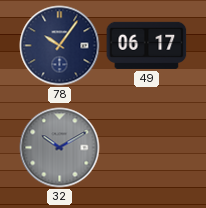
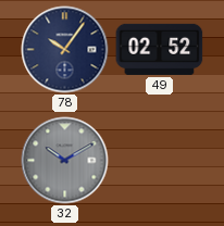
49: 06:17 -> 02:52 (160, 49)
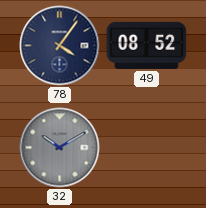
78: 10:06 -> 4:06 (60, 46)
49: 02:52 -> 08:52 (147, 45)
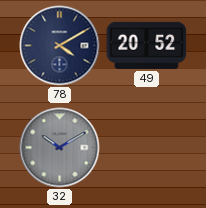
78: 4:06 -> 4:10 (60, 46)
49: 08:52 -> 20:52 (147, 45)
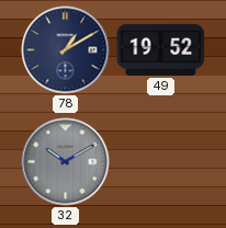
78: 4:10 -> 1:10 (66, 50)
49: 20:52 -> 19:52 (161, 49)
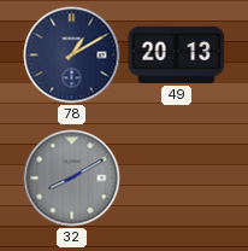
49: 19:52 -> 20:13 (177, 54)
32: 10:10 -> 8:10 (72, 179)
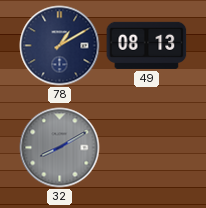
49: 20:13 -> 08:13 (147, 45)
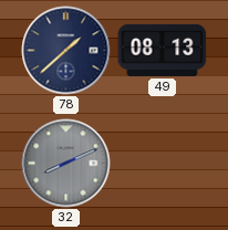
78: 1:10 -> 1:38 (66, 51)
32: 8:10 -> 8:11 (66, 164)
